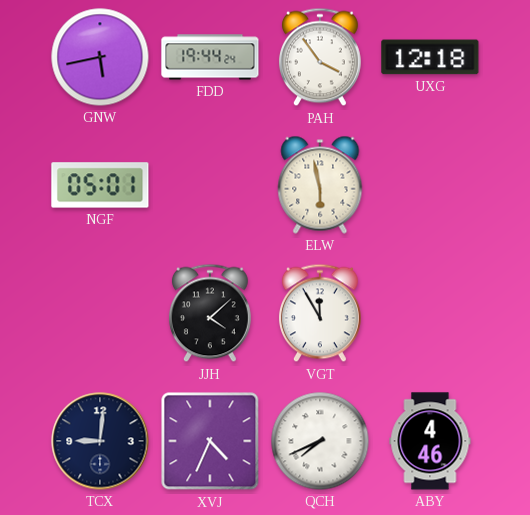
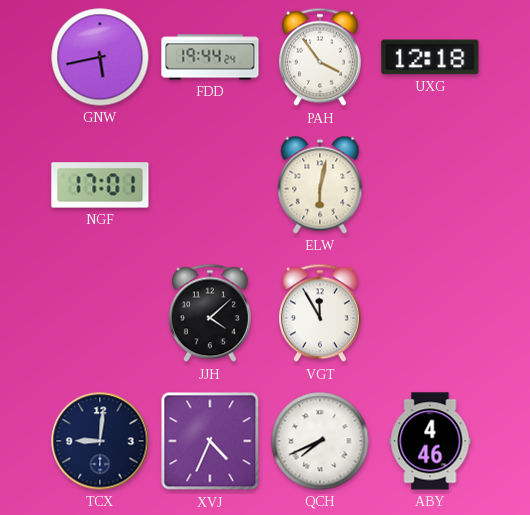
NGF: 05:01 -> 17:01 (100, 185)
ELW: 5:58 -> 6:02 (320, 185)
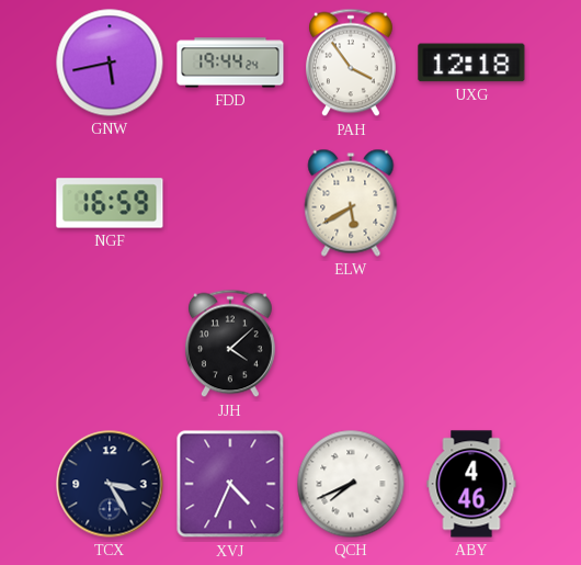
NGF: 17:01 -> 16:59 (110, 203)
ELW: 6:02 -> 5:40 (351, 203)
VGT: 11:55 -> none (320, 313)
TCX: 9:01 -> 3:25 (110, 484)
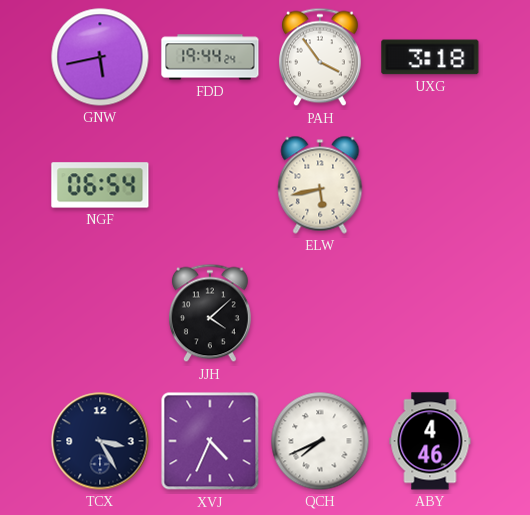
UXG: 12:18 -> 3:18 (430, 57)
NGF: 16:59 -> 06:54 (100, 185)
ELW: 5:40 -> 5:43 (320, 185)
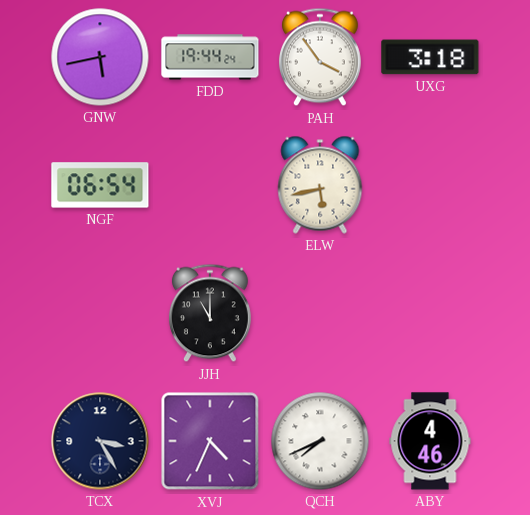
JJH: 4:08 -> 11:00 (210, 313)
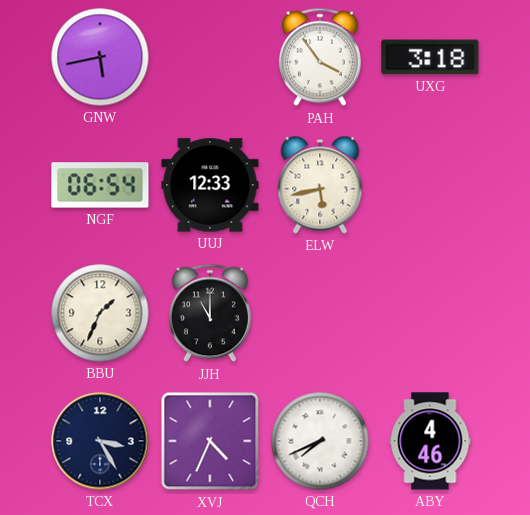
FDD: 19:44 -> none (210, 57)
UUJ: none -> 12:33 (210, 185)
BBU: none -> 1:34 (100, 313)
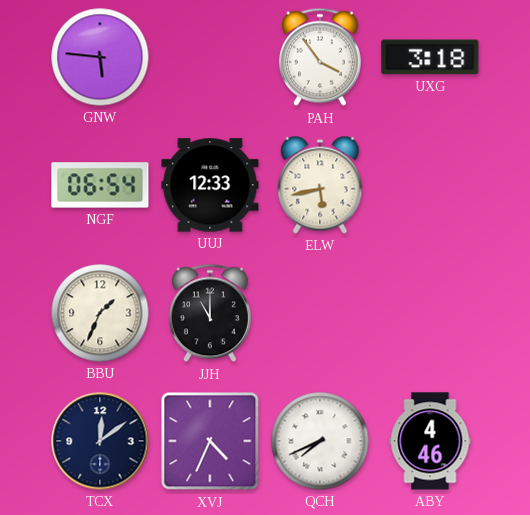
GNW: 5:43 -> 5:46 (100, 57)
TCX: 3:25 -> 12:09 (100, 441)
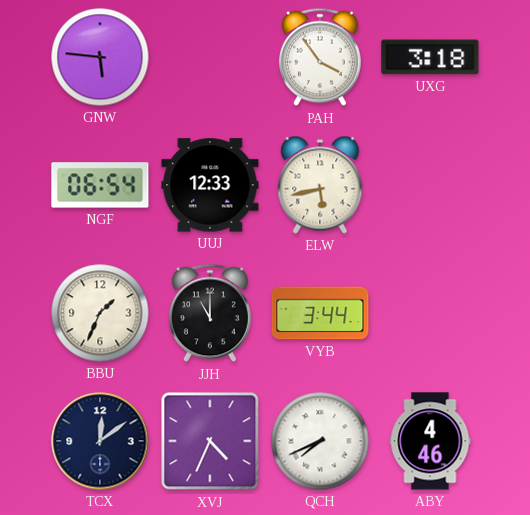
VYB: none -> 3:44 (320, 313)
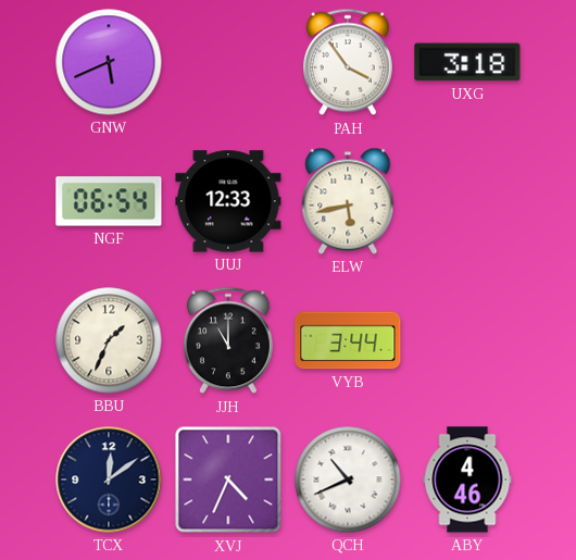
GNW: 5:46 -> 5:41 (109, 62)
QCH: 7:41 -> 10:41 (348, 480)
